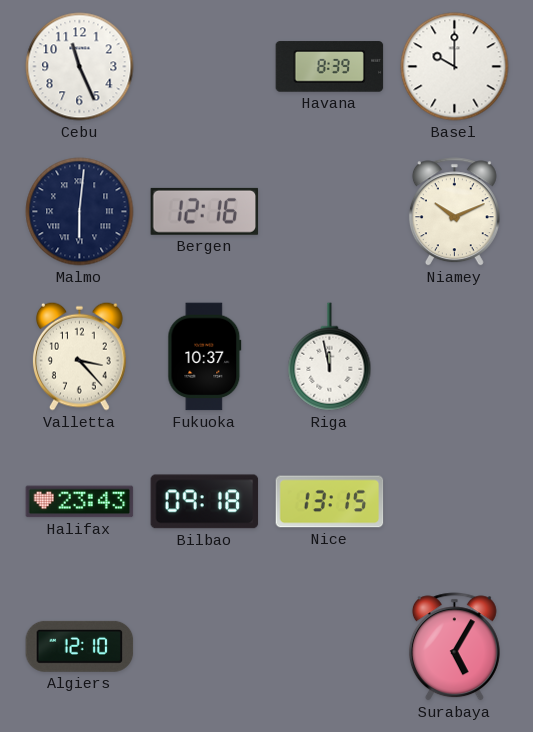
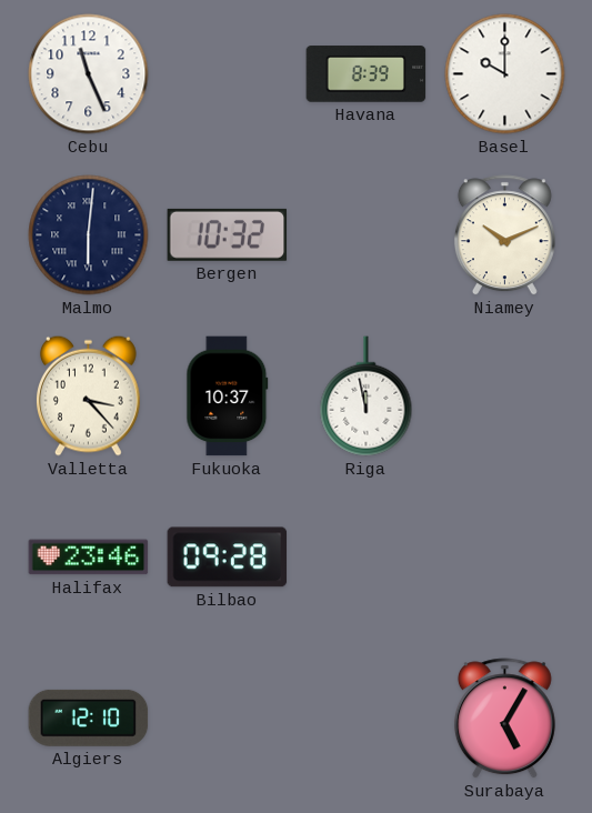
Bergen: 12:16 -> 10:32 (228, 234)
Halifax: 23:43 -> 23:46 (89, 558)
Bilbao: 09:18 -> 09:28 (228, 558)
Nice: 13:15 -> none (330, 502)
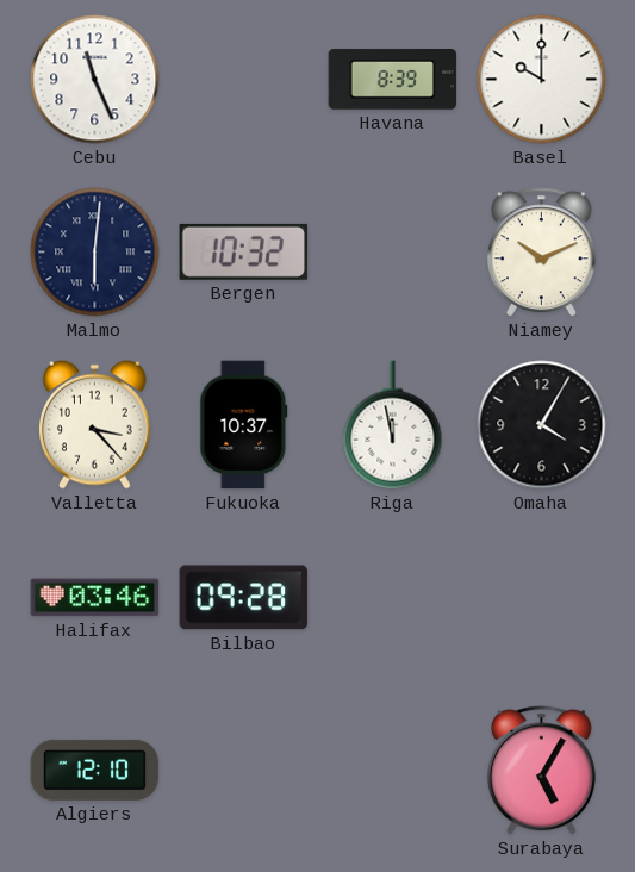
Omaha: none -> 4:05 (542, 425)
Halifax: 23:46 -> 03:46 (95, 598)
